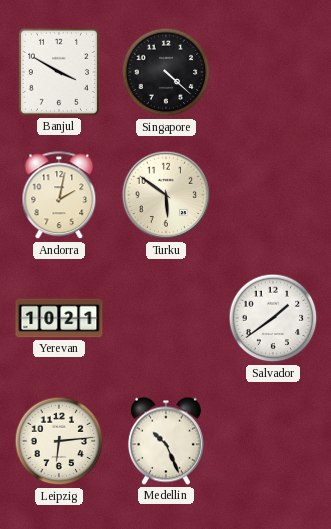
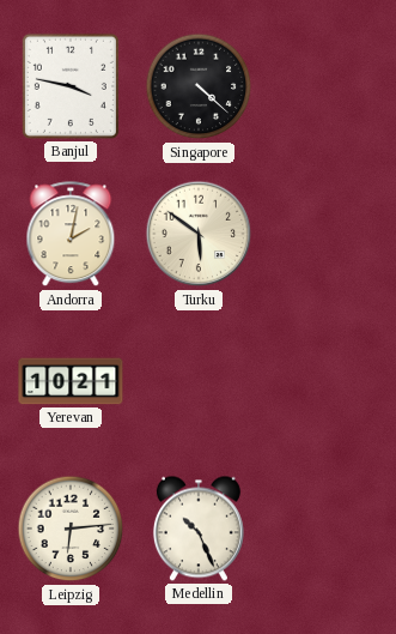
Banjul: 3:50 -> 3:47 (71, 86)
Salvador: 1:39 -> none (273, 318)
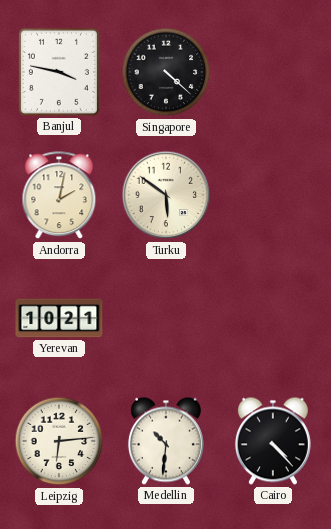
Medellin: 10:26 -> 10:31 (166, 441)
Cairo: none -> 4:23 (273, 441)
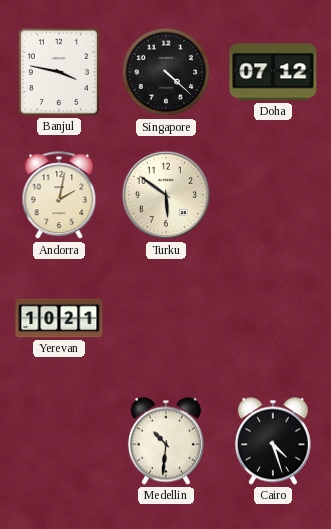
Doha: none -> 07:12 (273, 72)
Leipzig: 6:14 -> none (59, 441)
Cairo: 4:23 -> 4:27 (273, 441)
